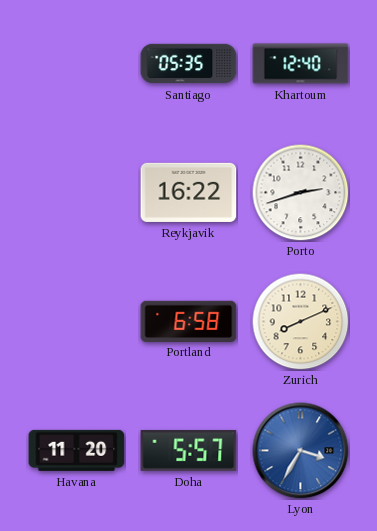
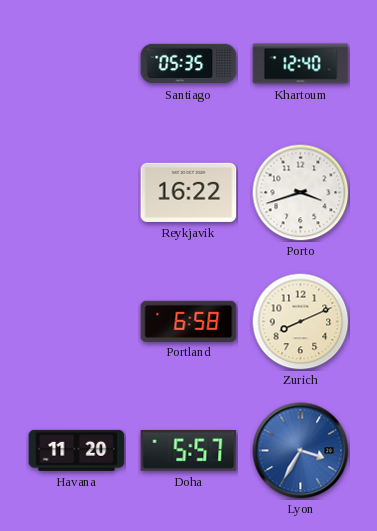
Porto: 2:42 -> 3:42 (300, 192)
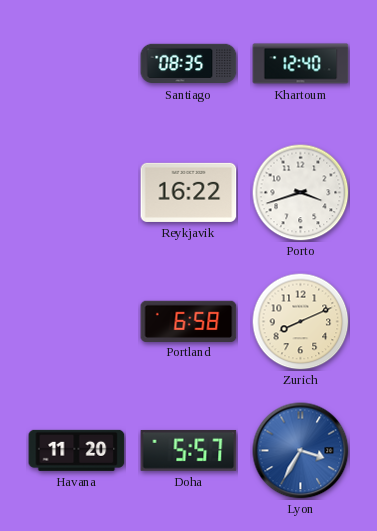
Santiago: 05:35 -> 08:35 (189, 64)
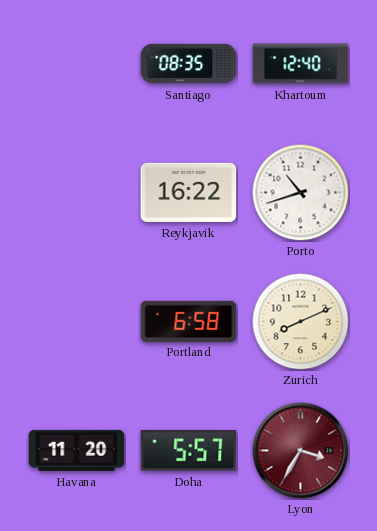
Porto: 3:42 -> 10:42 (300, 192)
Lyon dial: blue -> burgundy (301, 451)
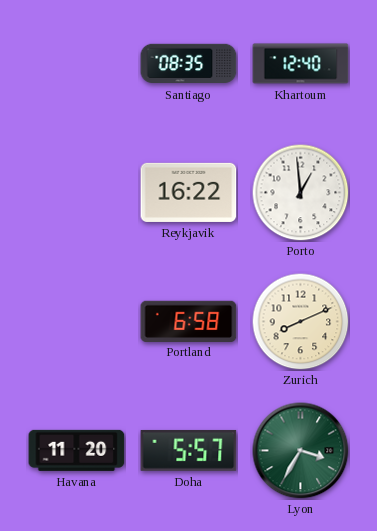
Porto: 10:42 -> 12:59 (300, 192)
Lyon dial: burgundy -> green (301, 451)
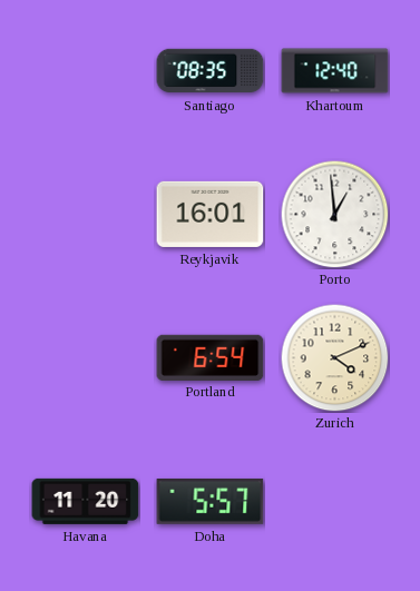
Reykjavik: 16:22 -> 16:01 (211, 214)
Portland: 6:58 -> 6:54 (211, 357)
Zurich: 8:11 -> 4:11 (334, 357)
Lyon: 3:35 -> none (301, 451)
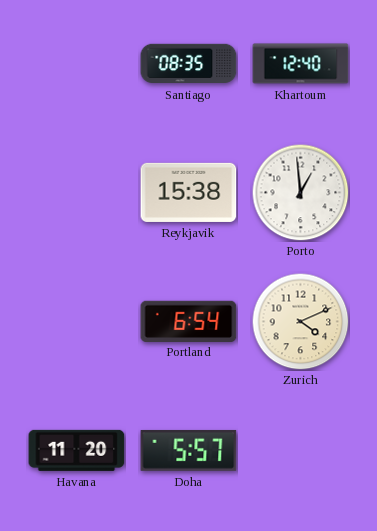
Reykjavik: 16:01 -> 15:38 (189, 192)
